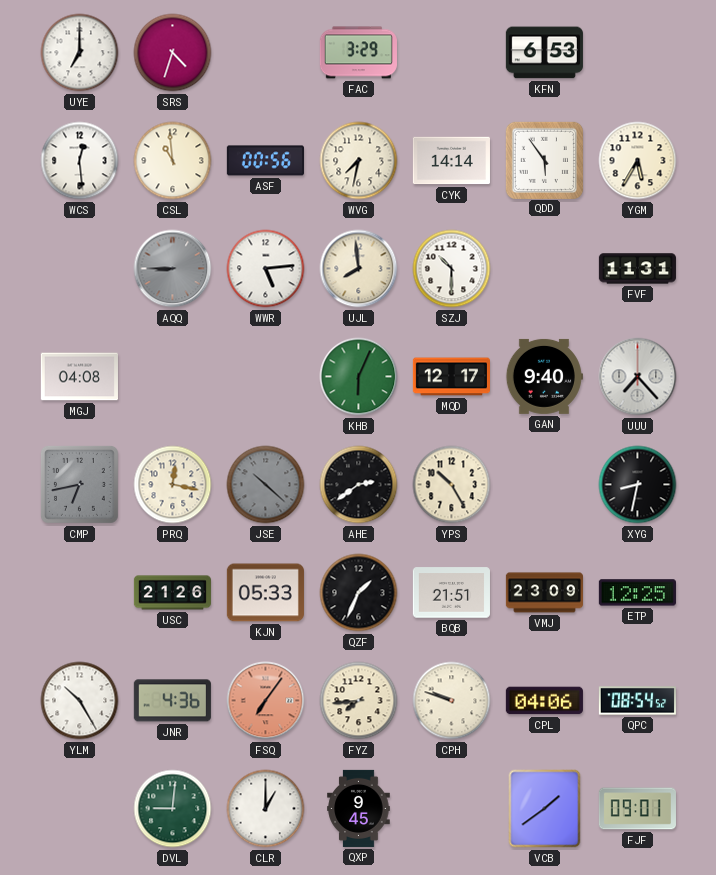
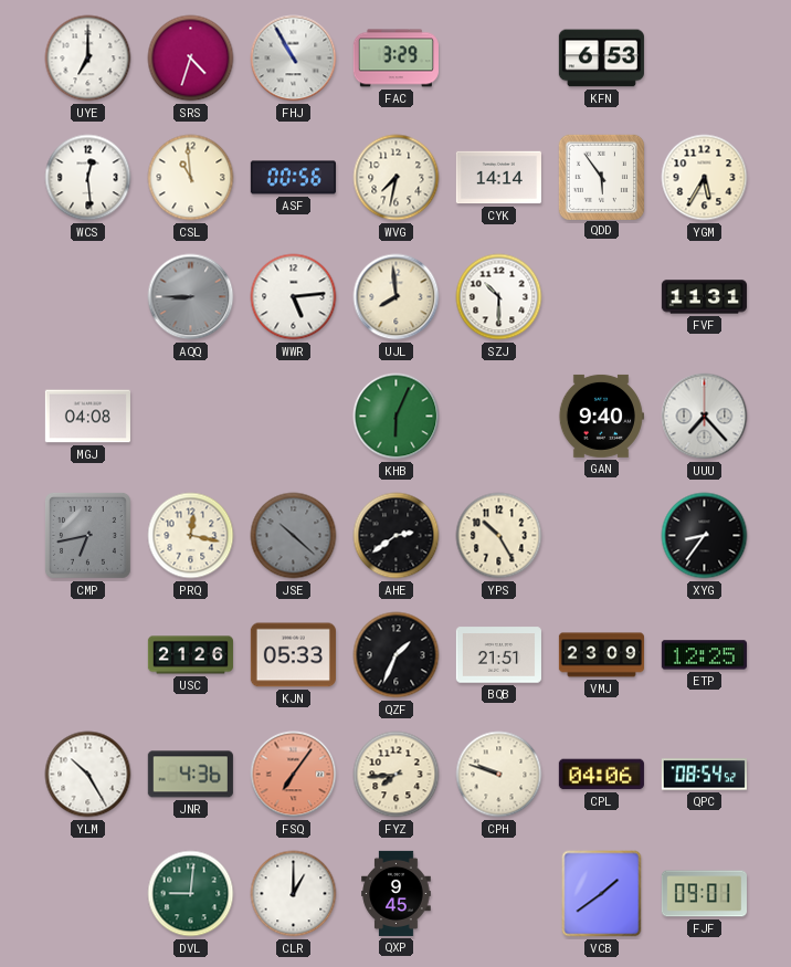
FHJ: none -> 10:55 (294, 59)
MQD: 12:17 -> none (451, 377)
XYG: 8:32 -> 8:36 (705, 536)
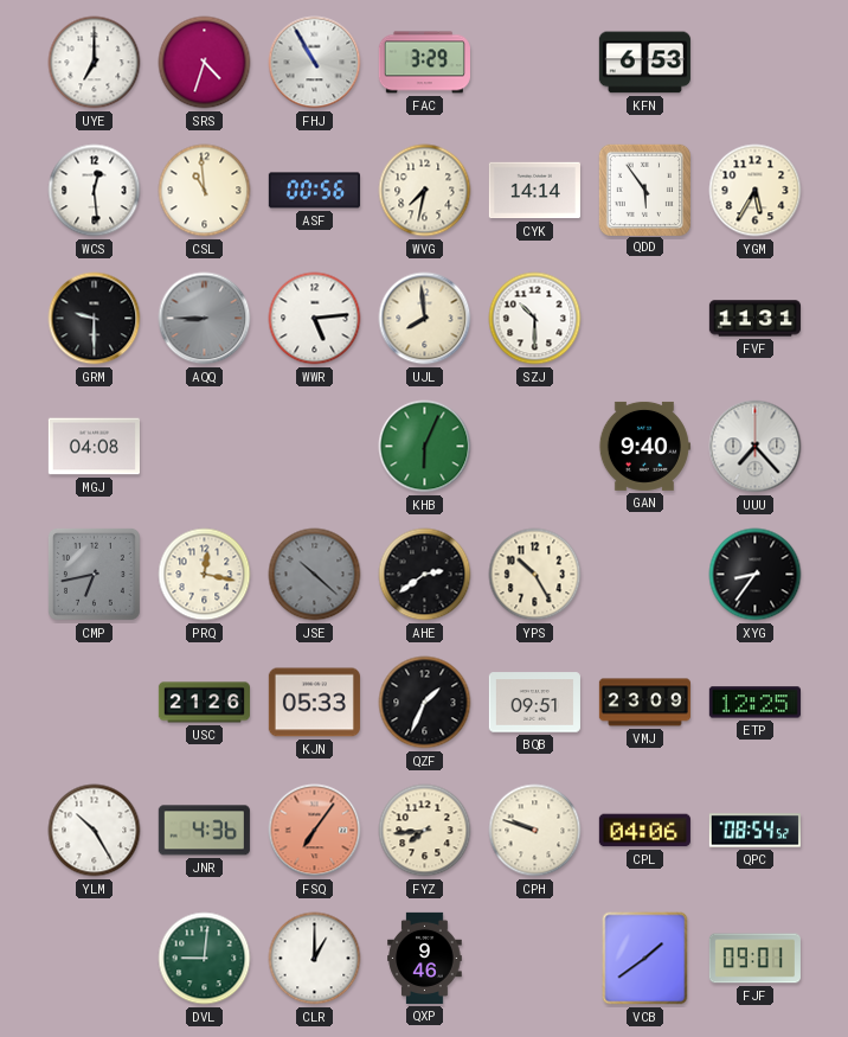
GRM: none -> 9:30 (95, 319)
BQB: 21:51 -> 09:51 (534, 703)
QXP: 9:45 -> 9:46 (425, 958)
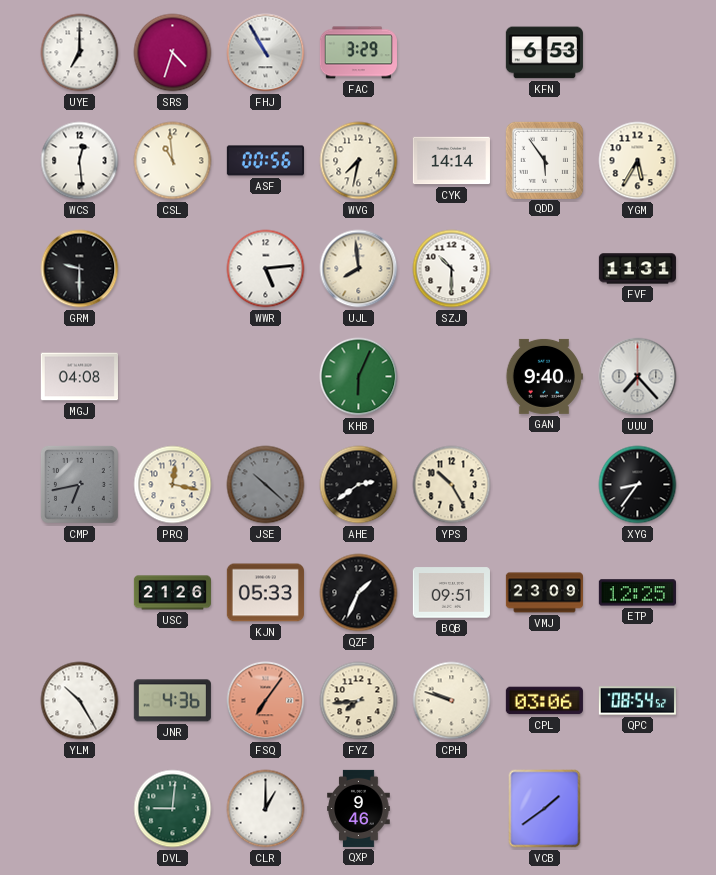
AQQ: 8:45 -> none (205, 319)
CPL: 04:06 -> 03:06 (544, 701)
FJF: 09:01 -> none (754, 959)
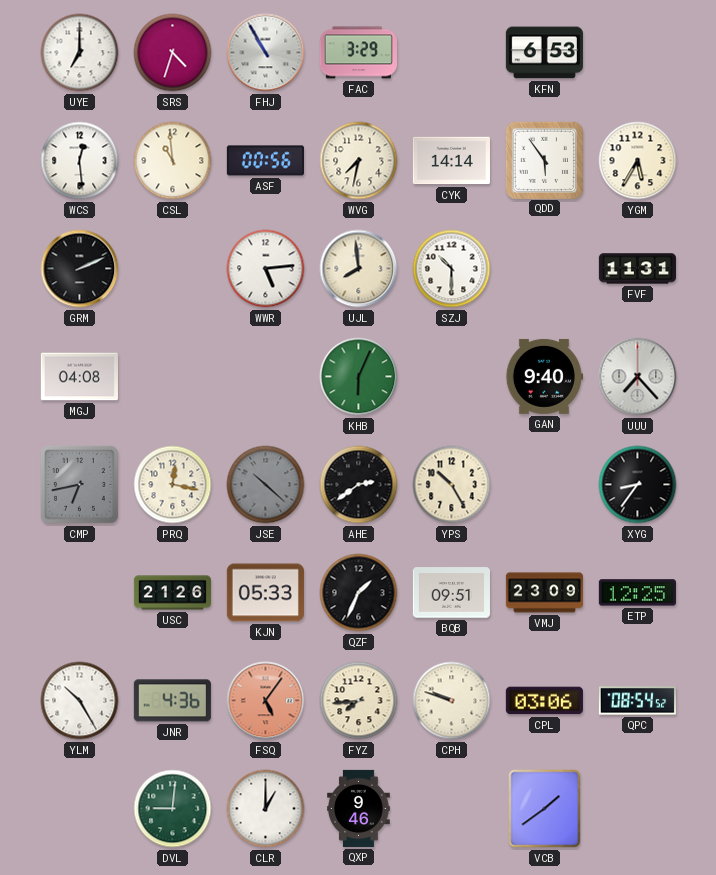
GRM: 9:30 -> 2:11 (80, 269)
FSQ: 7:06 -> 5:06 (266, 701)
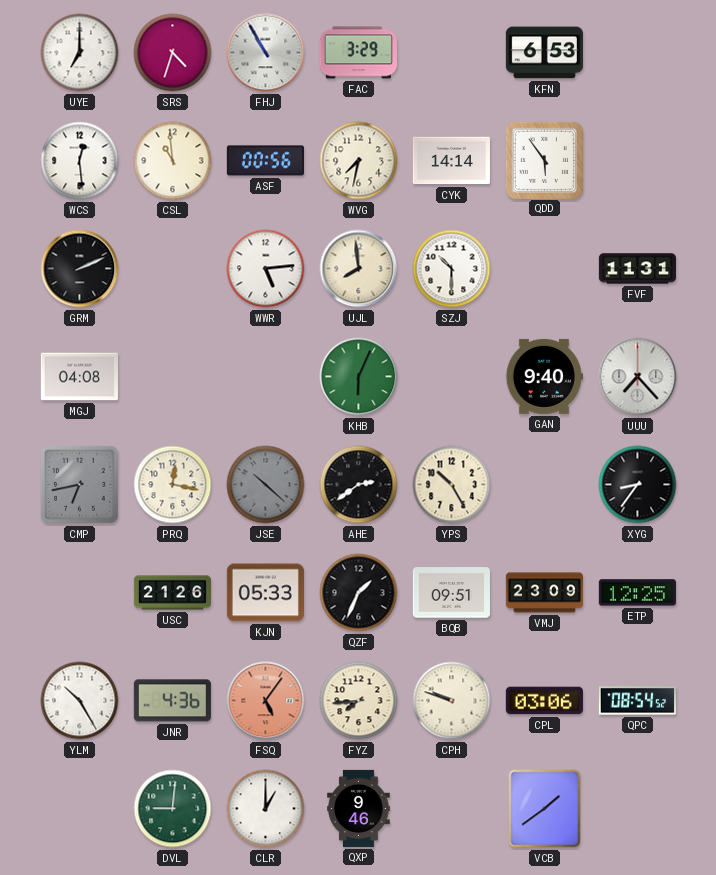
YGM: 5:35 -> none (638, 161)
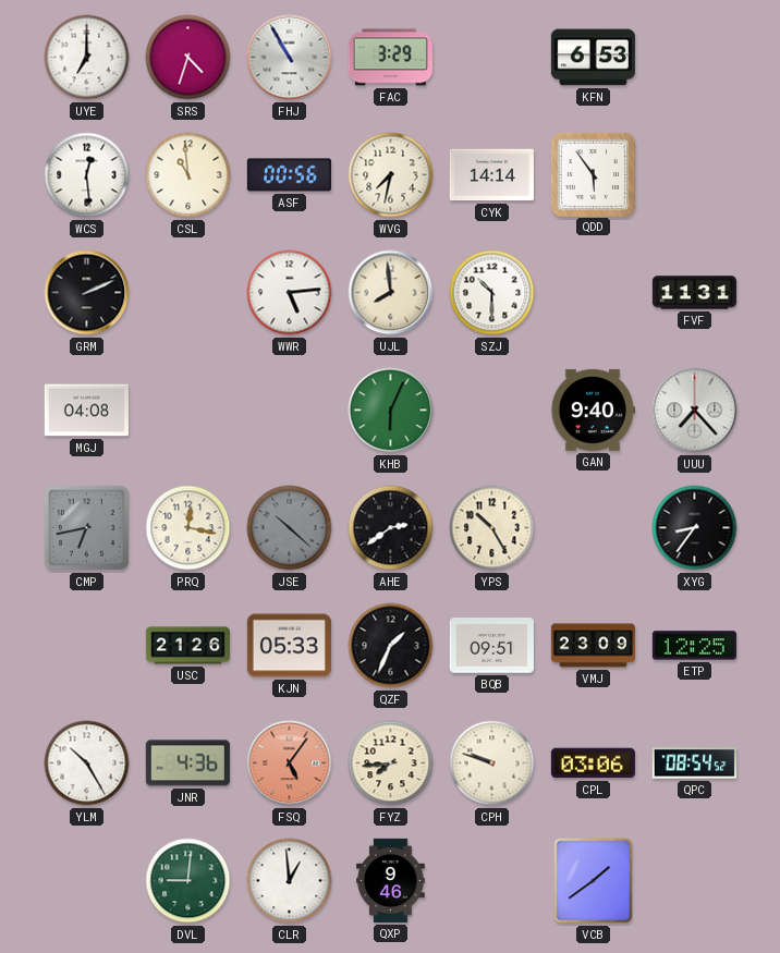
CLR: 1:00 -> 12:59 (290, 881)
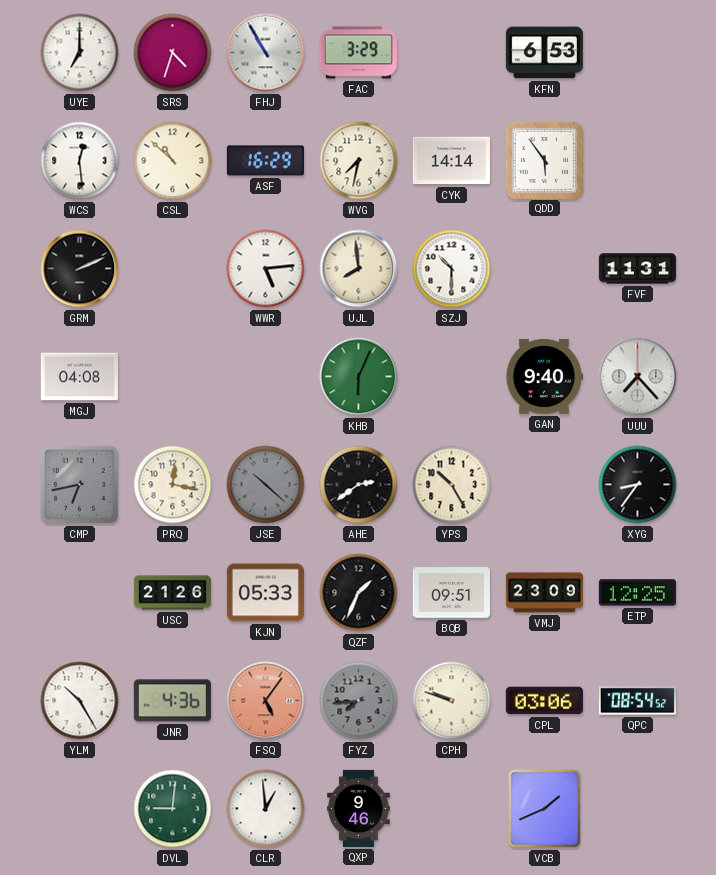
CSL: 10:59 -> 10:52 (173, 161)
ASF: 00:56 -> 16:29 (265, 161)
FYZ dial: cream -> grey (359, 701)
VCB: 1:39 -> 1:41 (545, 809)
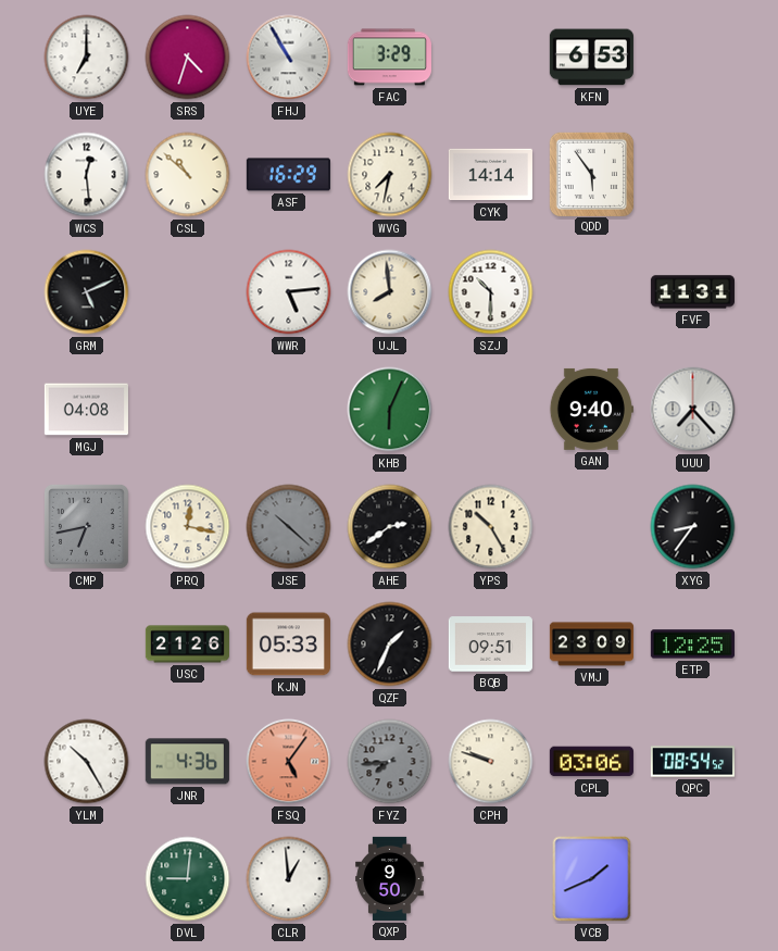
GRM: 2:11 -> 5:11 (87, 292)
QXP: 9:46 -> 9:50 (390, 878)
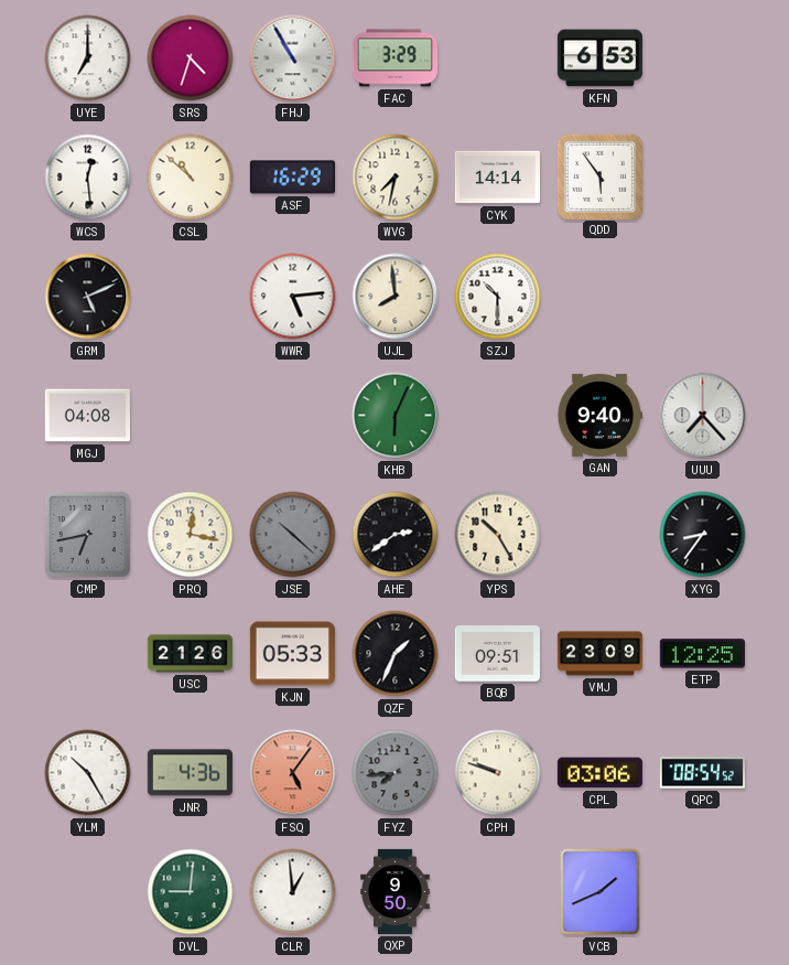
FVF: 11:31 -> none (692, 292)
